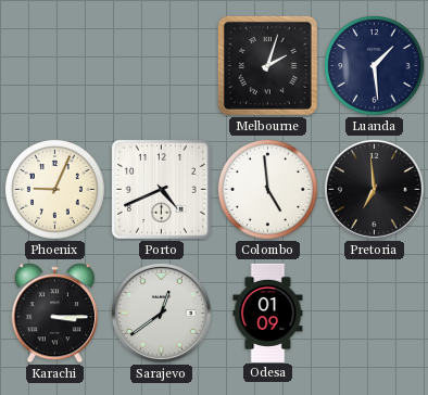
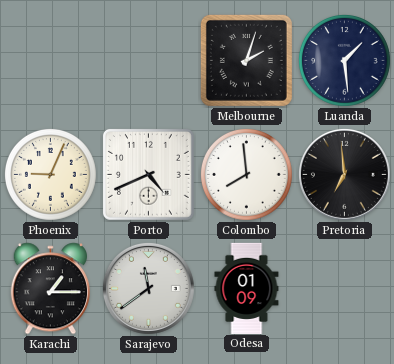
Colombo: 4:59 -> 7:59 (247, 175)
Karachi: 3:15 -> 1:15 (50, 289)
Sarajevo: 12:39 -> 11:39 (148, 288)
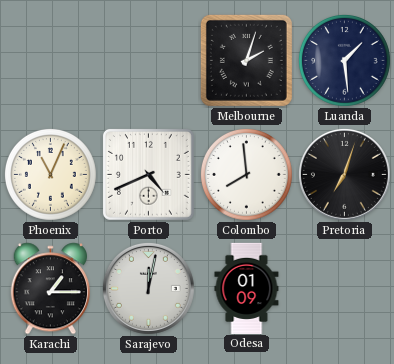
Phoenix: 9:04 -> 11:04 (51, 175)
Pretoria: 6:59 -> 7:03 (344, 174)
Sarajevo: 11:39 -> 12:02 (148, 288)
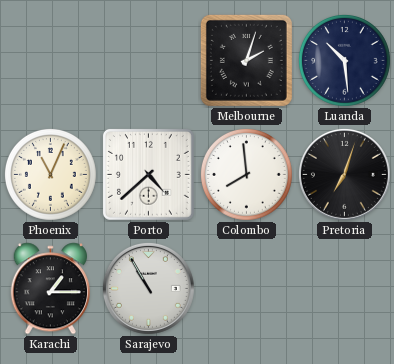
Luanda: 1:29 -> 10:29 (345, 61)
Porto: 4:41 -> 4:38 (148, 174)
Sarajevo: 12:02 -> 10:55 (148, 288)
Odesa: 01:09 -> none (247, 288)
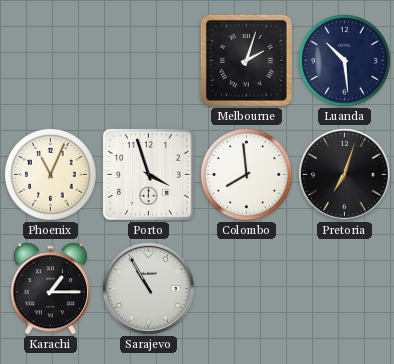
Porto: 4:38 -> 3:57 (148, 174)
